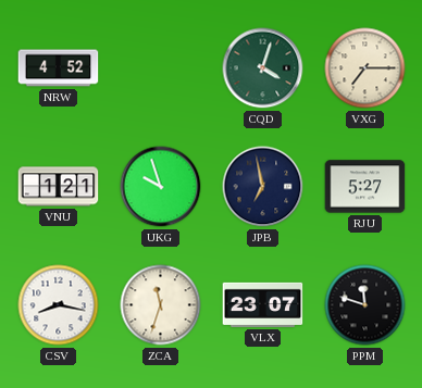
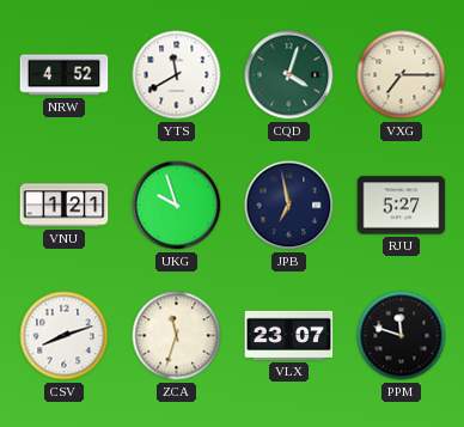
YTS: none -> 11:40 (177, 75)
CSV: 8:17 -> 8:12 (65, 336)
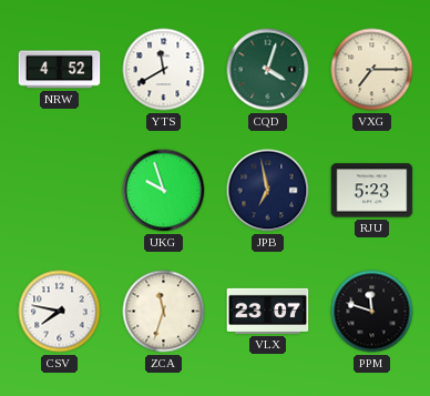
VNU: 1:21 -> none (65, 206)
RJU: 5:27 -> 5:23 (372, 191)
CSV: 8:12 -> 7:47 (60, 312)
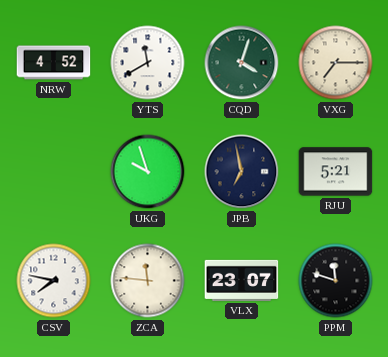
RJU: 5:23 -> 5:21 (336, 172)
ZCA: 11:33 -> 11:46 (148, 281)
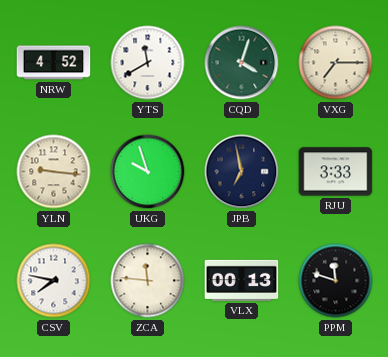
YLN: none -> 9:16 (54, 172)
RJU: 5:21 -> 3:33 (336, 172)
VLX: 23:07 -> 00:13 (242, 280)
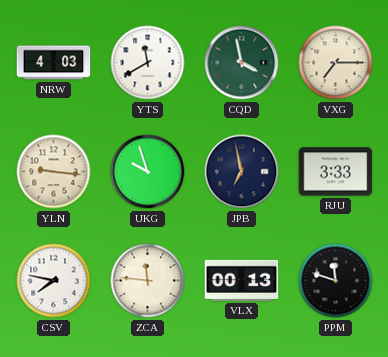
NRW: 4:52 -> 4:03 (54, 63)
CQD: 4:03 -> 3:58 (242, 63)
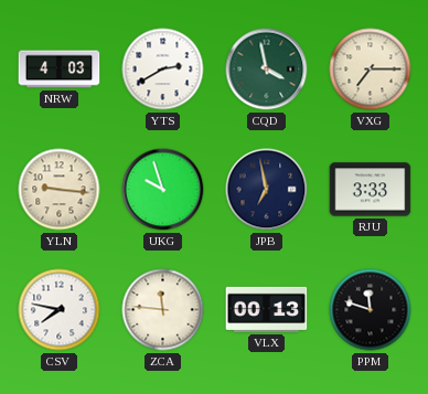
YTS: 11:40 -> 2:40 (163, 70)
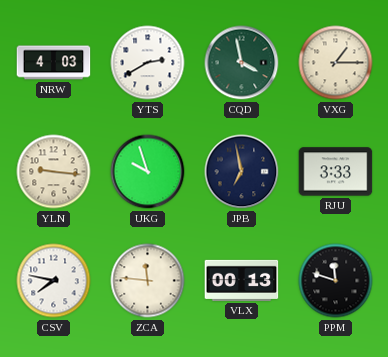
VXG: 7:15 -> 1:15 (336, 63)
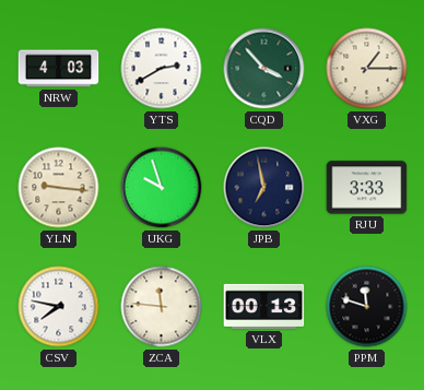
CQD: 3:58 -> 3:53 (264, 69)
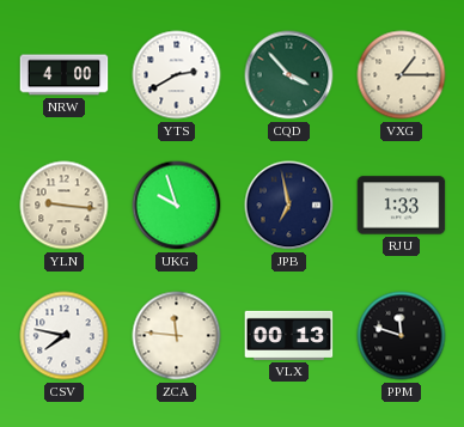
NRW: 4:03 -> 4:00 (65, 75)
RJU: 3:33 -> 1:33 (402, 206)
